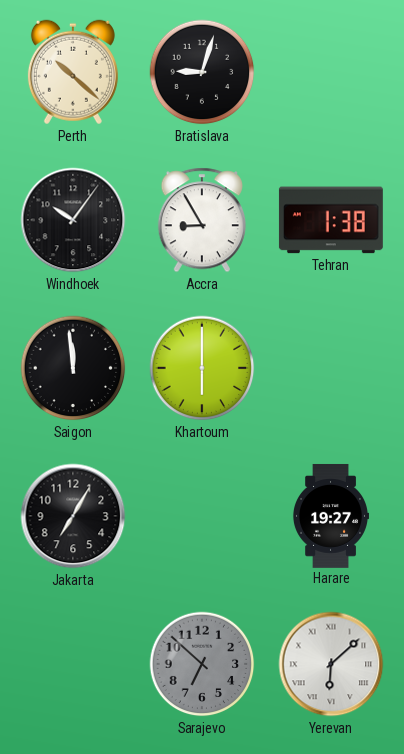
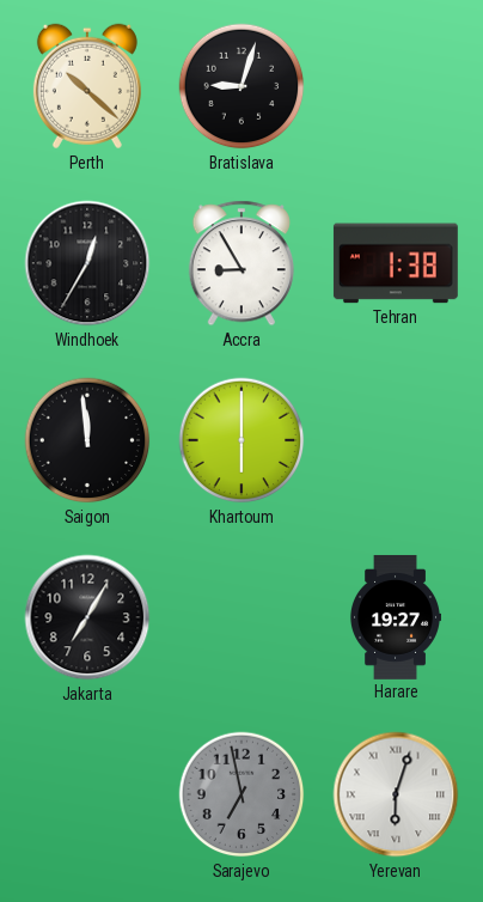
Windhoek: 10:06 -> 12:35 (87, 263)
Sarajevo: 6:52 -> 6:58 (241, 794)
Yerevan: 6:08 -> 6:03 (396, 794)
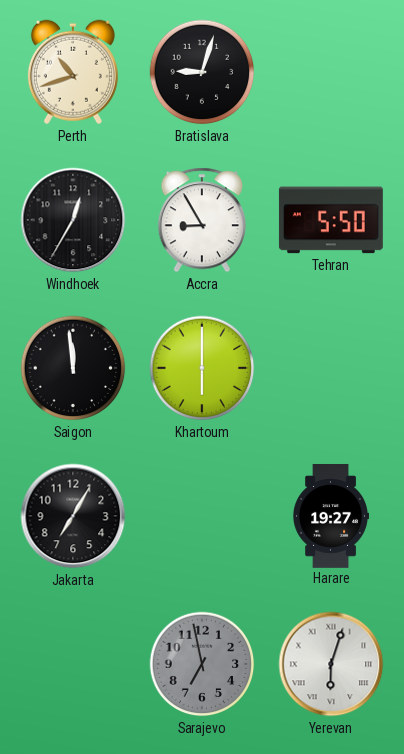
Perth: 10:22 -> 10:42 (73, 72)
Tehran: 1:38 -> 5:50 (331, 220)
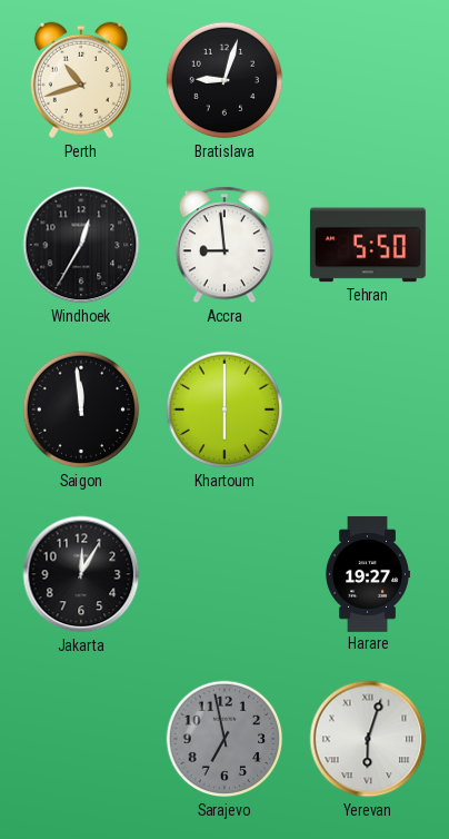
Accra: 8:55 -> 8:59 (225, 245)
Jakarta: 7:05 -> 12:05 (81, 574)
